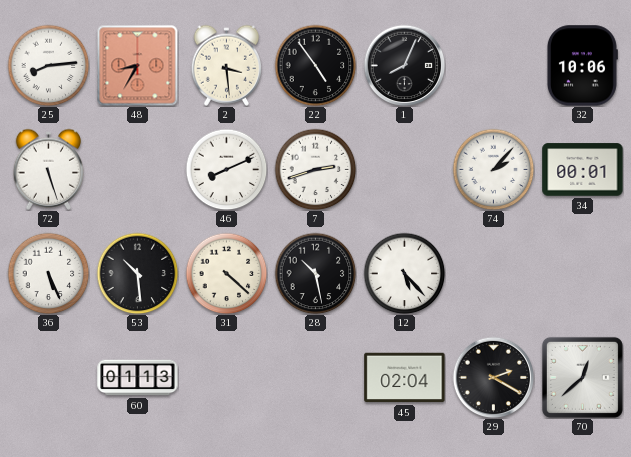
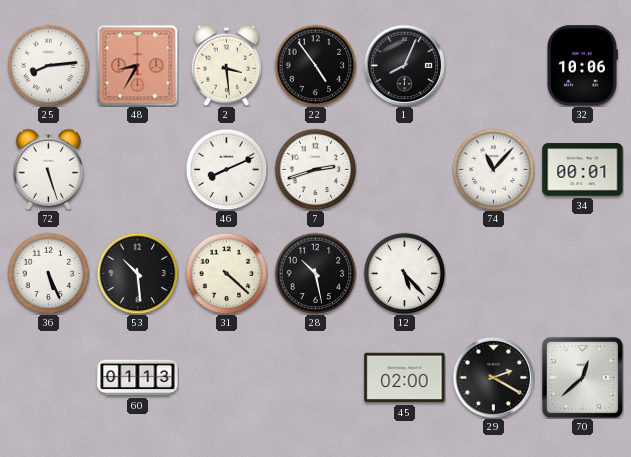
74: 2:07 -> 11:07 (493, 169)
45: 02:04 -> 02:00 (405, 378)
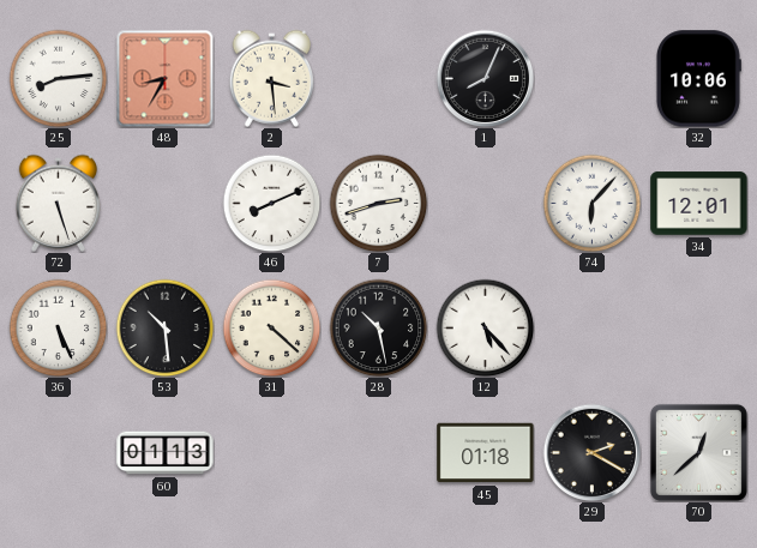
22: 4:54 -> none (315, 65)
74: 11:07 -> 6:07 (591, 203)
34: 00:01 -> 12:01 (699, 204)
45: 02:00 -> 01:18 (486, 453)
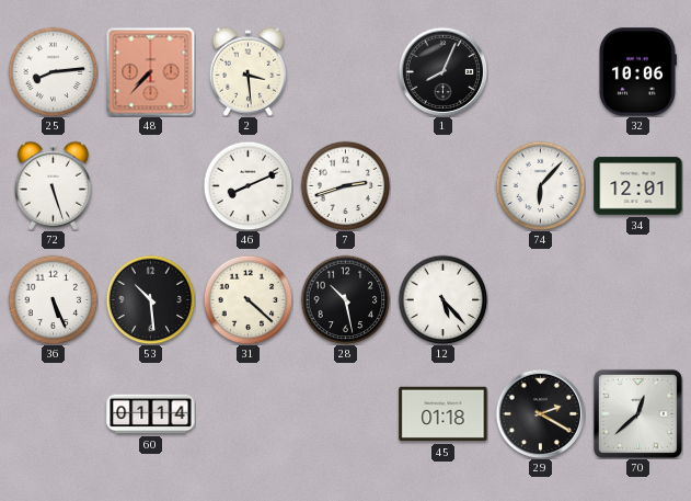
48: 8:35 -> 7:37 (150, 71)
60: 01:13 -> 01:14 (151, 414)
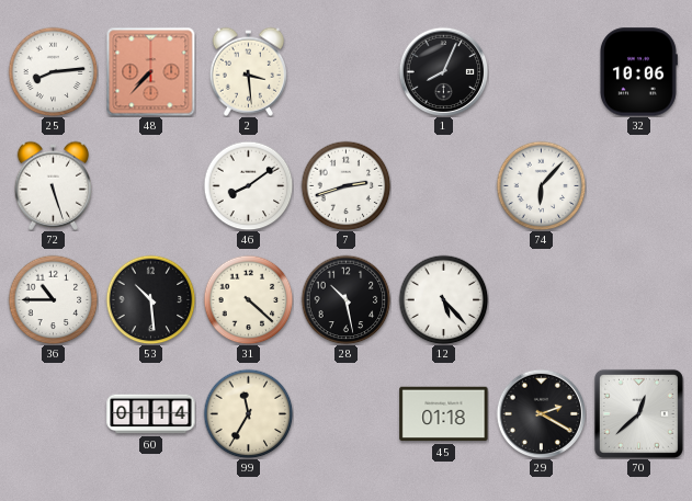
46: 8:11 -> 8:09 (248, 185)
34: 12:01 -> none (638, 186)
36: 5:26 -> 10:45 (53, 299)
99: none -> 11:35 (248, 413)
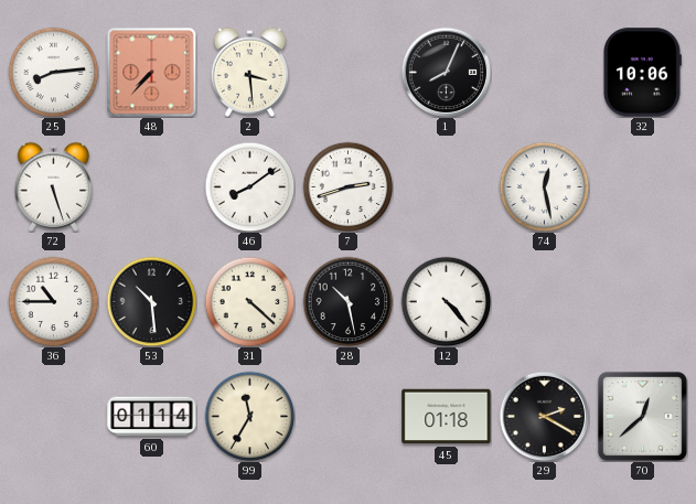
74: 6:07 -> 12:28 (544, 186)
12: 5:23 -> 4:23 (446, 301)
